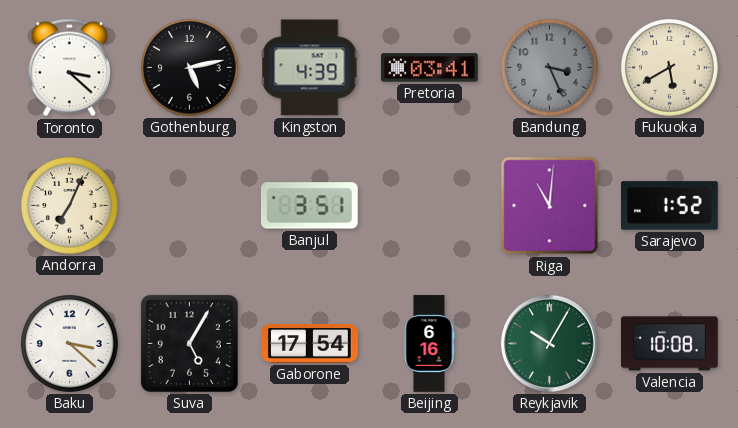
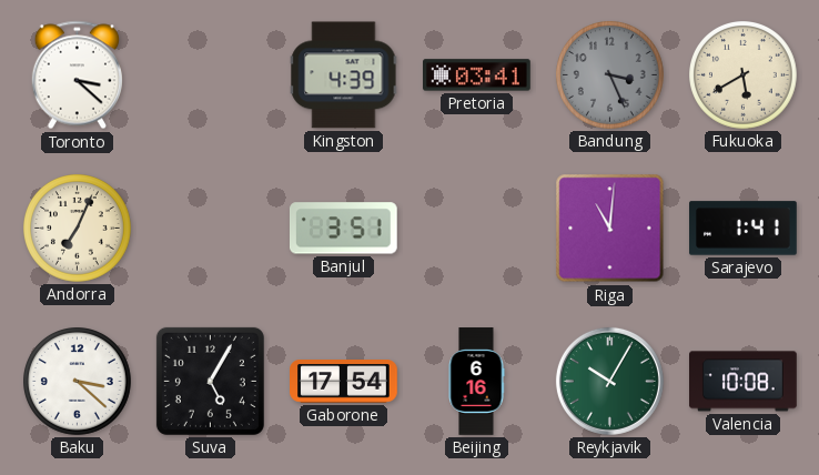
Gothenburg: 5:13 -> none (190, 68)
Sarajevo: 1:52 -> 1:41 (744, 229)
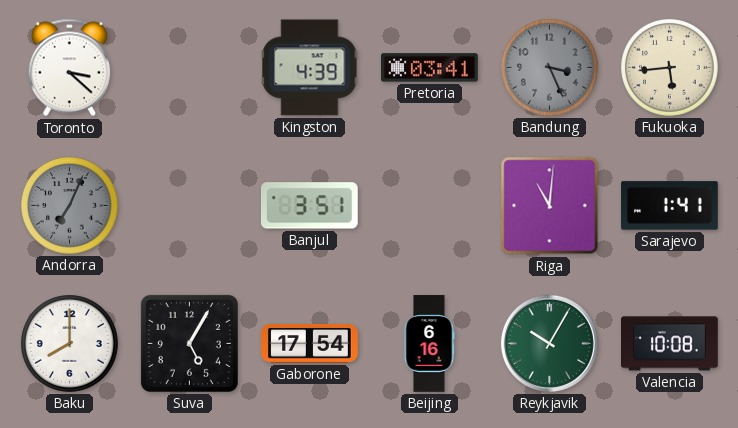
Fukuoka: 5:40 -> 5:44 (670, 68)
Andorra dial: cream -> grey (70, 206)
Baku: 3:22 -> 8:00 (70, 344)
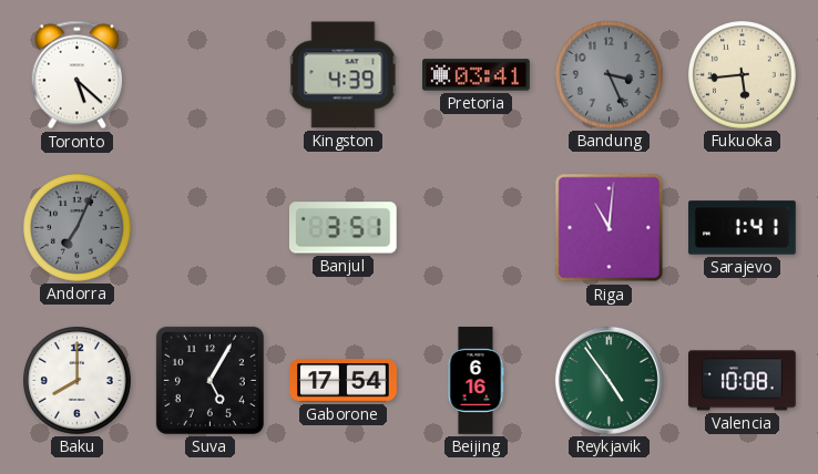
Toronto: 3:22 -> 5:22 (76, 75)
Reykjavik: 10:05 -> 4:54 (609, 380)
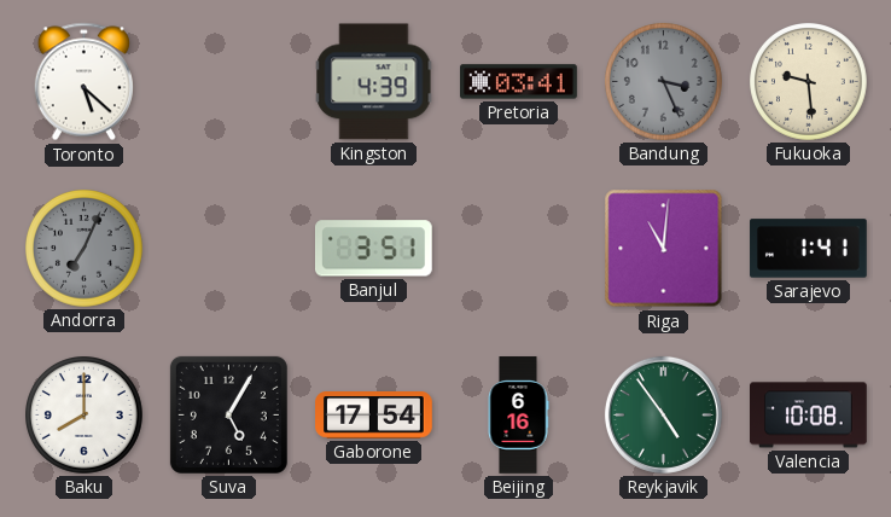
Fukuoka: 5:44 -> 9:29 (809, 82)
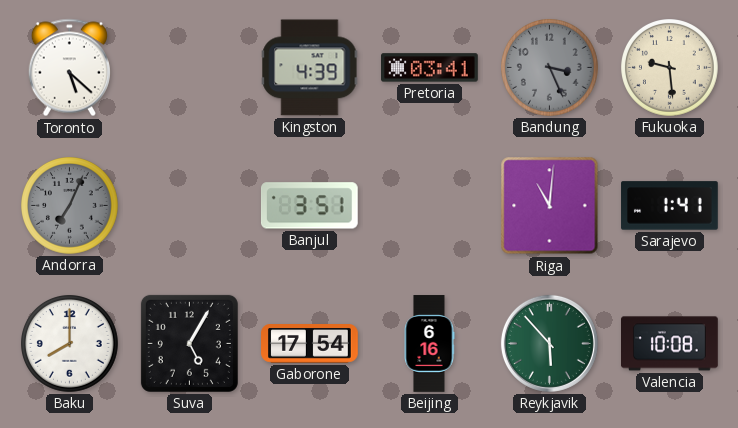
Reykjavik: 4:54 -> 5:53 (549, 343)
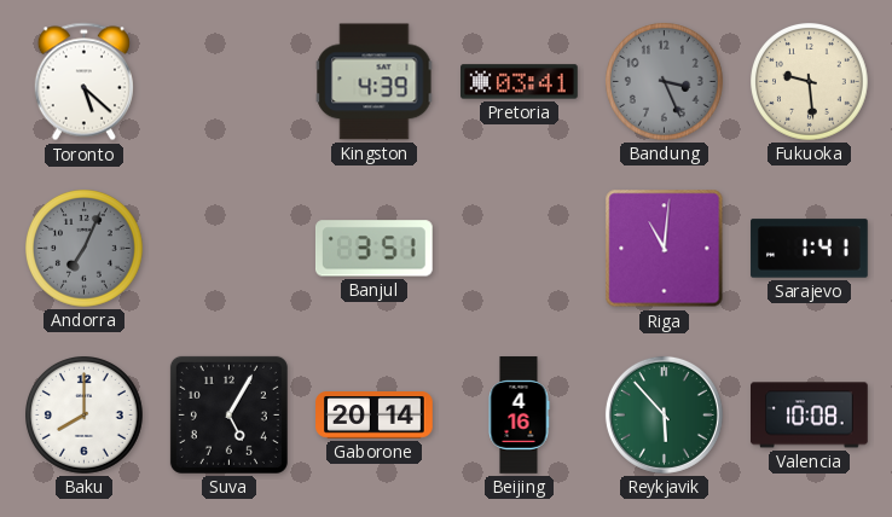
Gaborone: 17:54 -> 20:14 (375, 416)
Beijing: 6:16 -> 4:16 (519, 416)
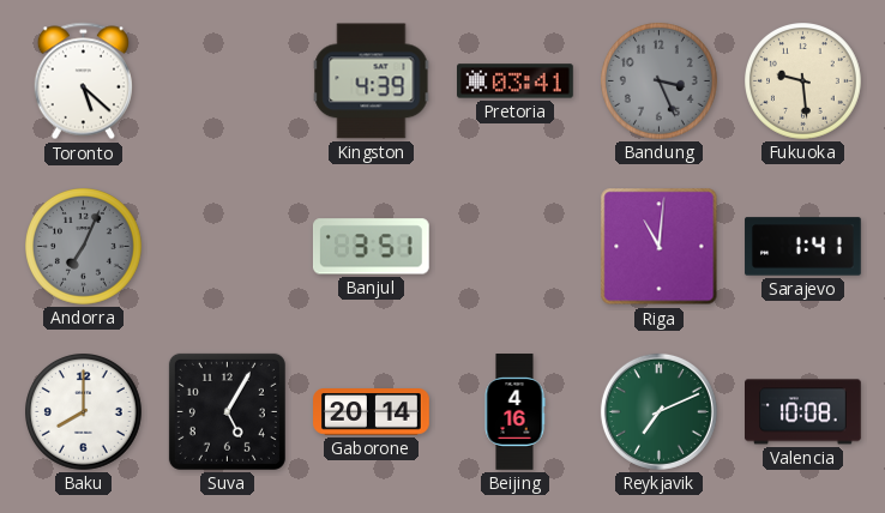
Reykjavik: 5:53 -> 7:11 (658, 411)
